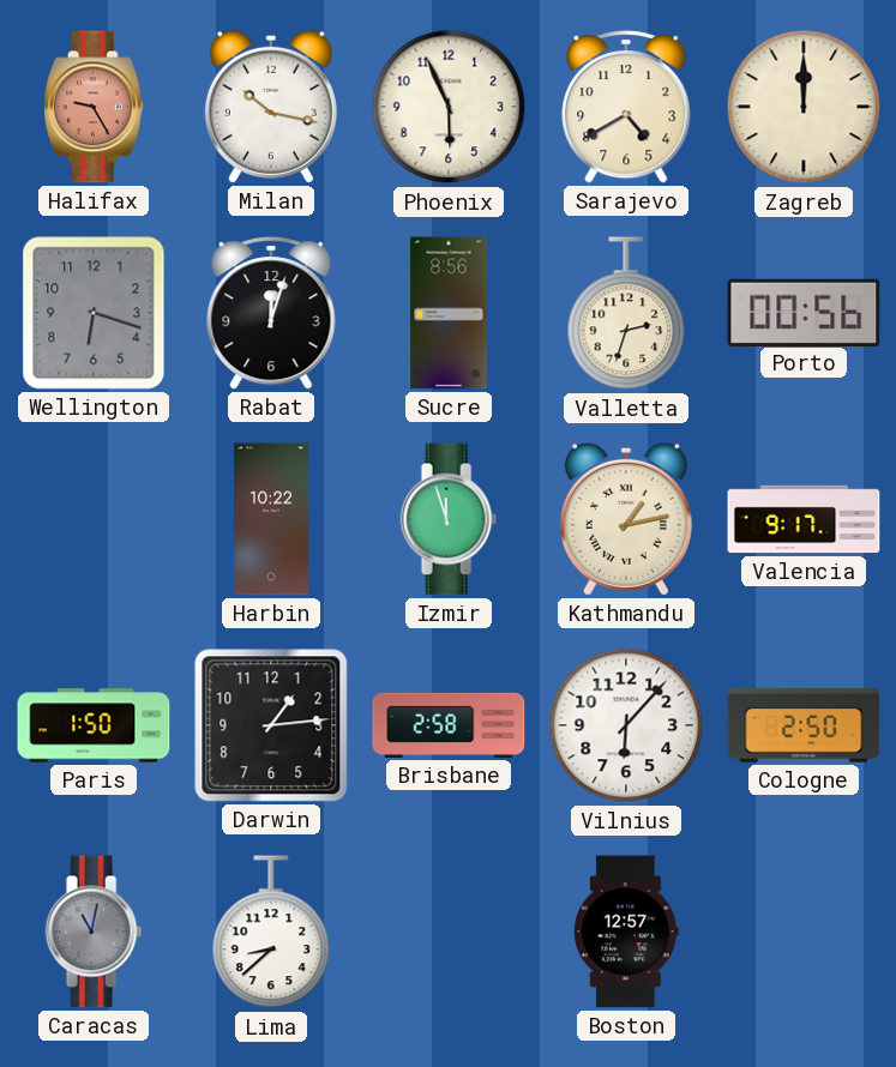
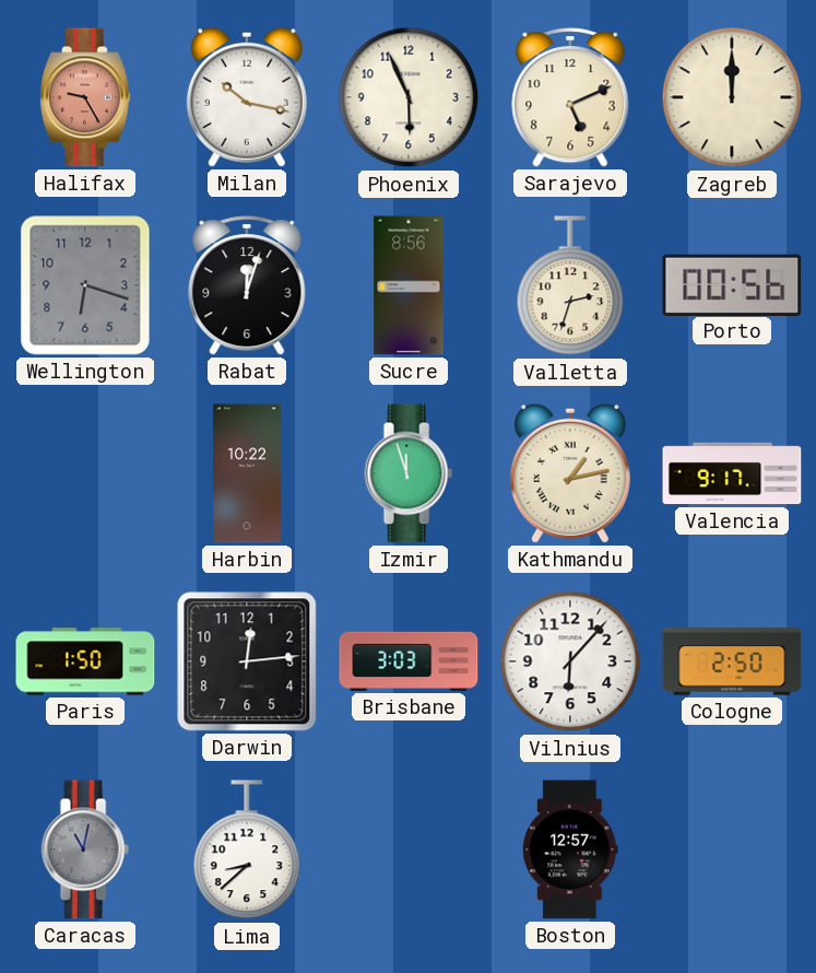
Sarajevo: 4:40 -> 5:11 (570, 97)
Darwin: 1:14 -> 12:14 (247, 661)
Brisbane: 2:58 -> 3:03 (409, 661)
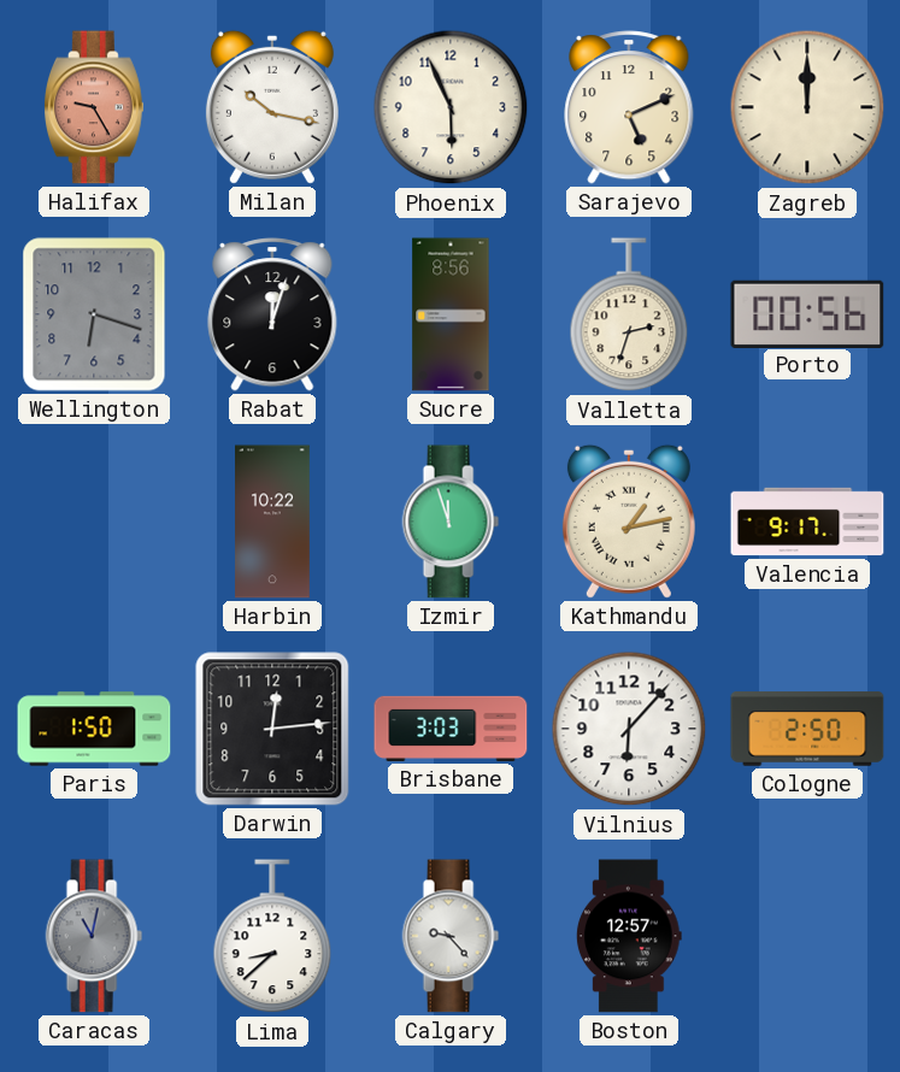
Calgary: none -> 9:23 (451, 936)
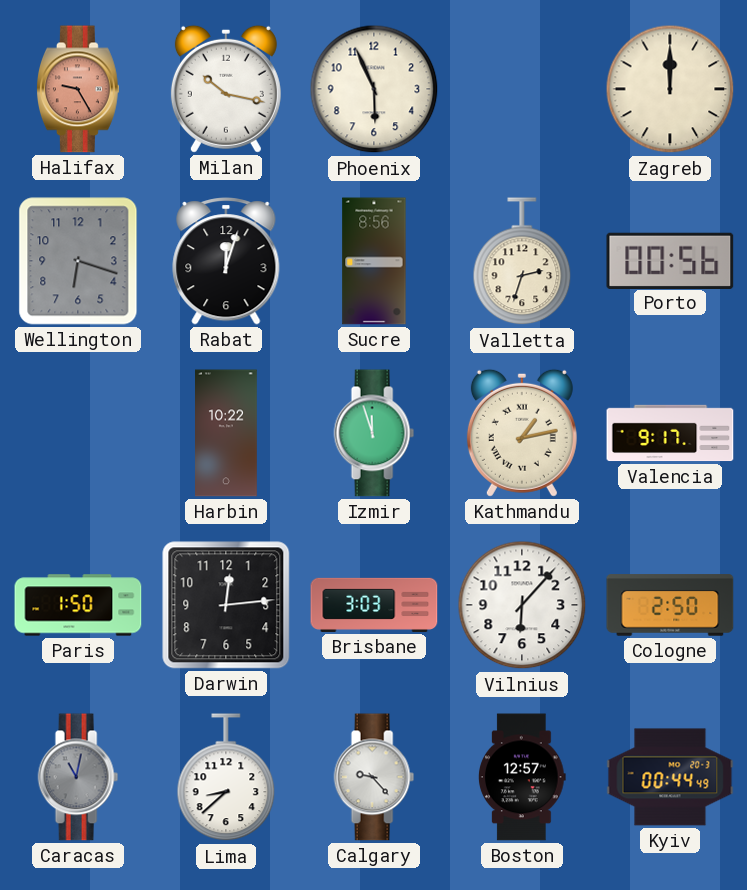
Sarajevo: 5:11 -> none (629, 107)
Kyiv: none -> 00:44 (670, 777)
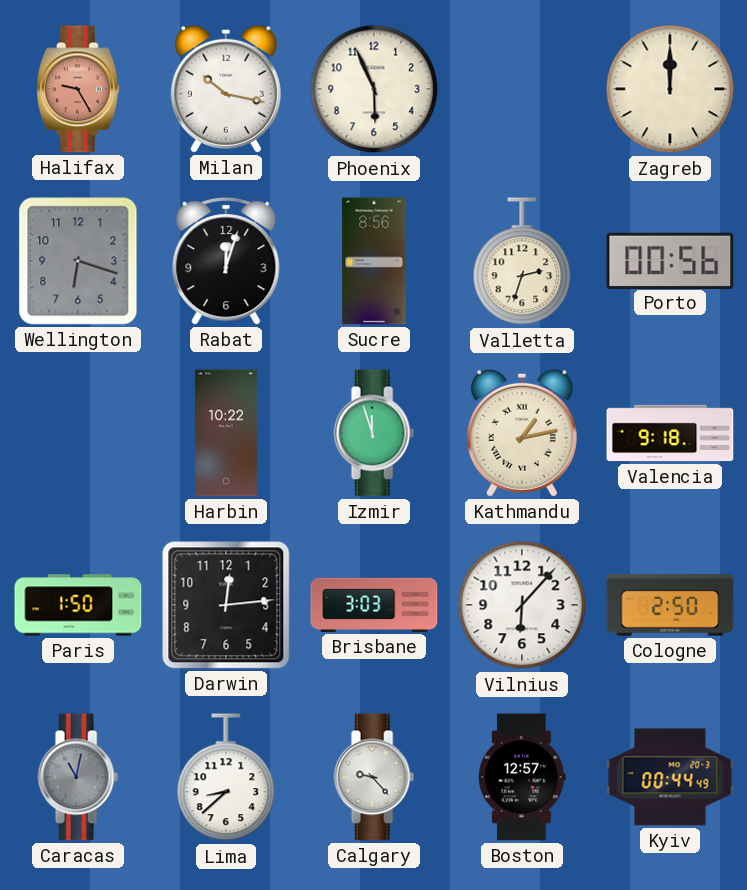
Valencia: 9:17 -> 9:18 (670, 433)
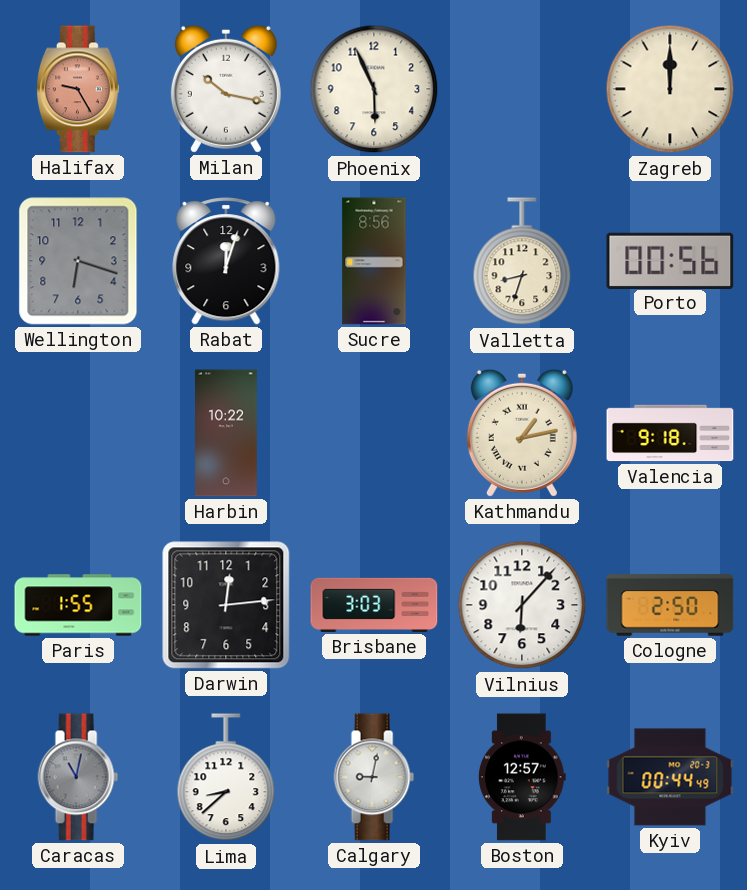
Valletta: 2:33 -> 8:33 (522, 262)
Izmir: 11:57 -> none (374, 433)
Paris: 1:50 -> 1:55 (78, 605)
Calgary: 9:23 -> 9:02 (374, 777)
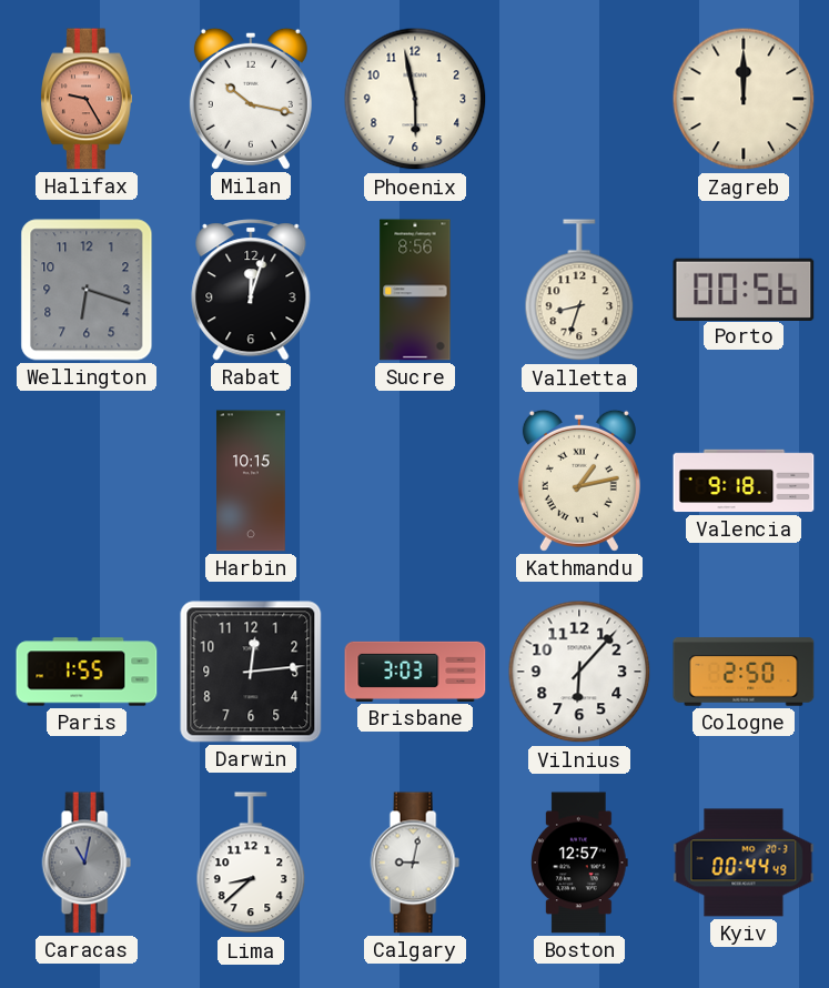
Phoenix: 5:56 -> 5:58 (415, 99)
Harbin: 10:22 -> 10:15 (252, 481)
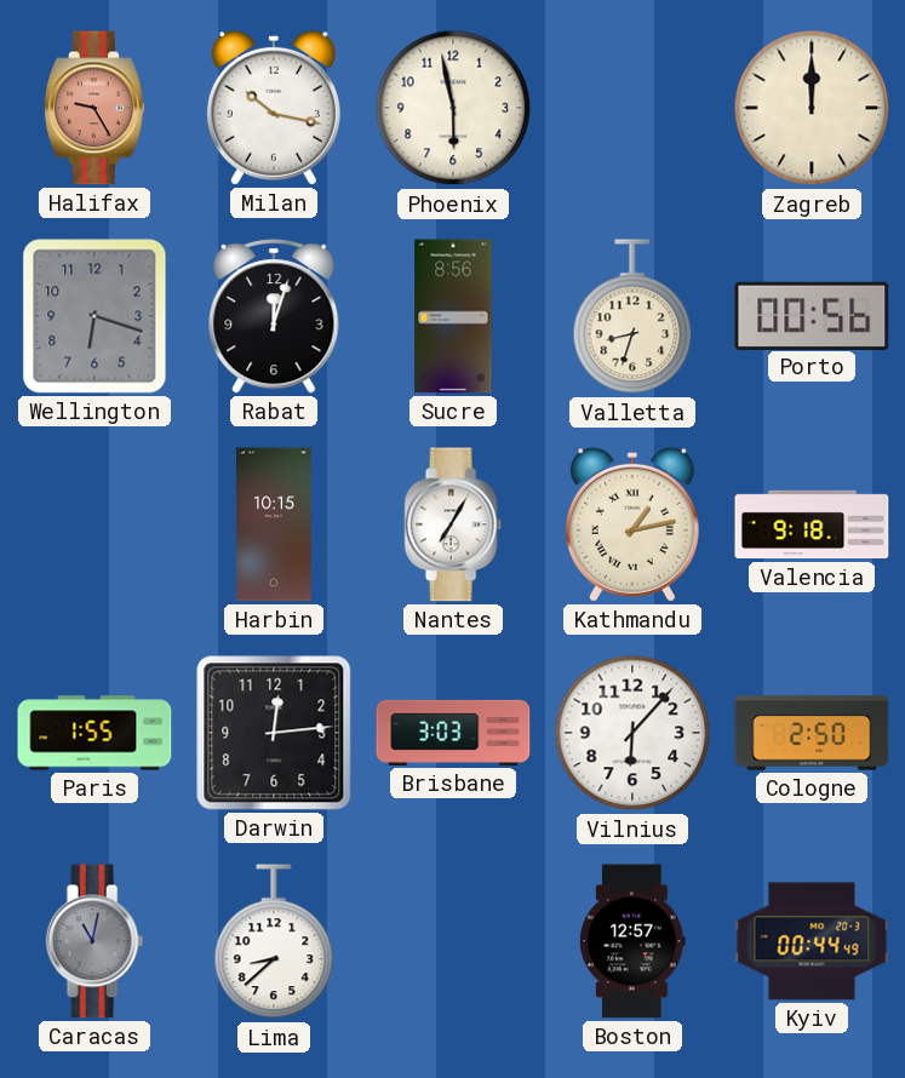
Nantes: none -> 7:05 (453, 524)
Calgary: 9:02 -> none (415, 863)
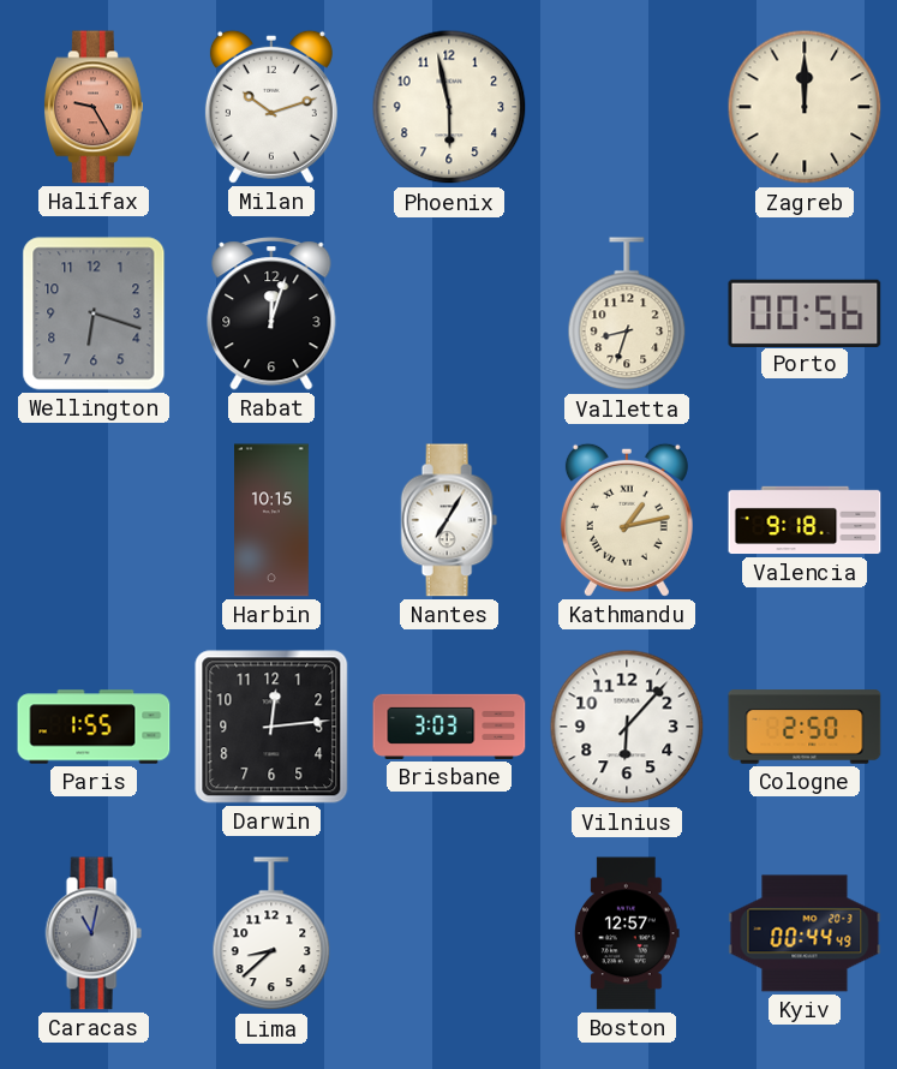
Milan: 10:17 -> 10:12 (271, 107)
Sucre: 8:56 -> none (453, 316)
